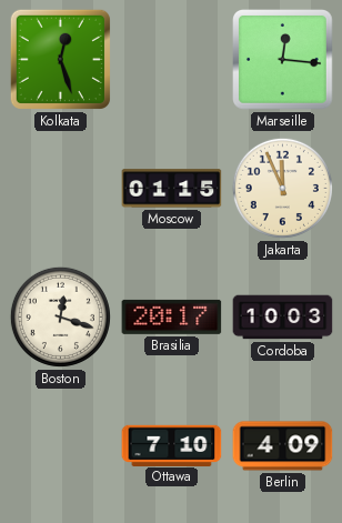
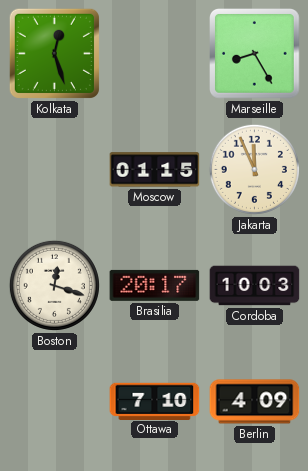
Marseille: 12:16 -> 8:25 (255, 54)
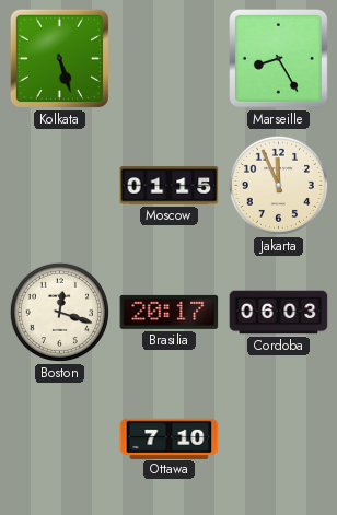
Kolkata: 12:27 -> 5:27 (59, 58)
Cordoba: 10:03 -> 06:03 (279, 313)
Berlin: 4:09 -> none (255, 402)
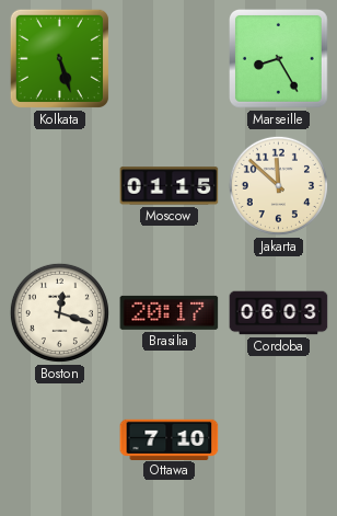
Jakarta: 11:56 -> 11:52 (278, 185)
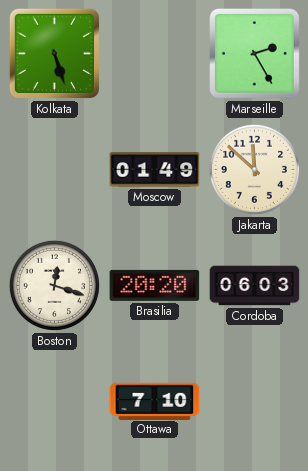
Marseille: 8:25 -> 2:25 (255, 54)
Moscow: 01:15 -> 01:49 (155, 170)
Brasilia: 20:17 -> 20:20 (155, 285)
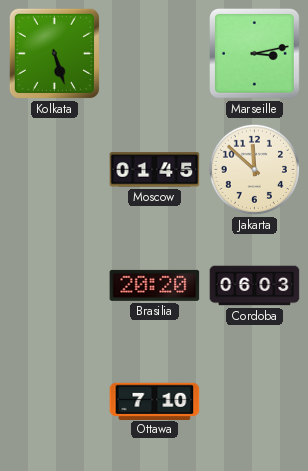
Marseille: 2:25 -> 3:13 (255, 54)
Moscow: 01:49 -> 01:45 (155, 170)
Boston: 12:18 -> none (54, 285)
